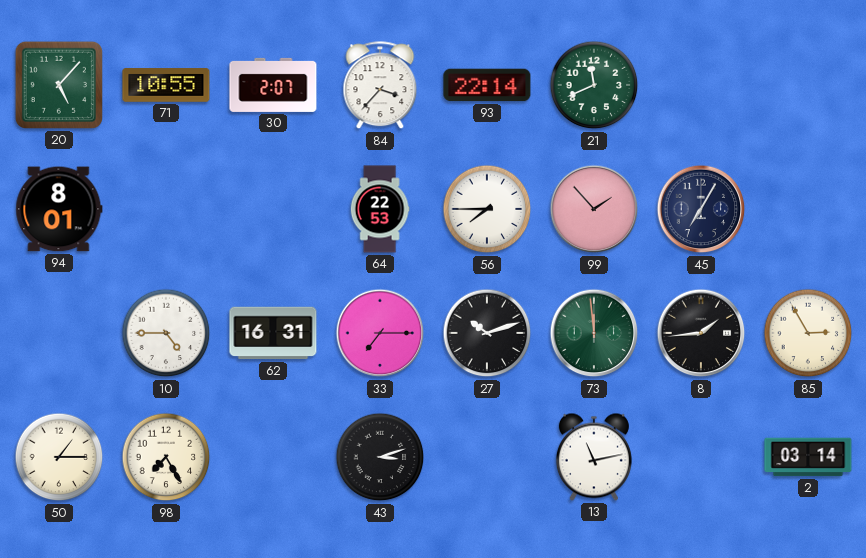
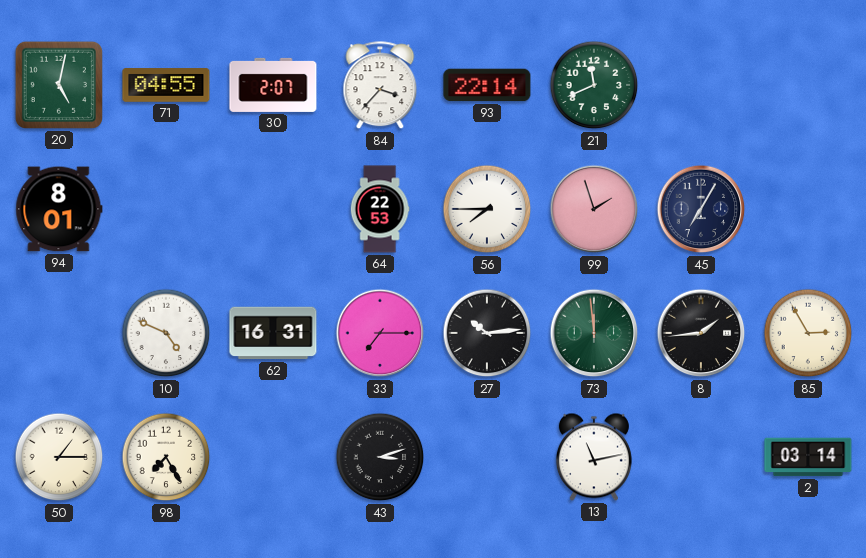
20: 5:07 -> 5:02 (59, 85)
71: 10:55 -> 04:55 (166, 85)
99: 1:53 -> 1:57 (594, 209)
10: 4:45 -> 4:49 (166, 333)
27: 10:12 -> 10:14 (487, 333)
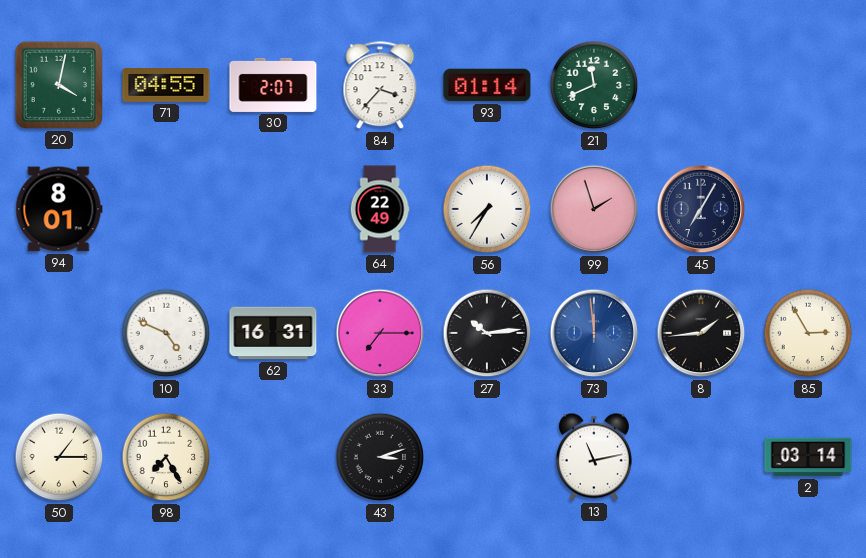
20: 5:02 -> 4:02 (59, 85)
93: 22:14 -> 01:14 (487, 85)
64: 22:53 -> 22:49 (380, 209)
56: 7:45 -> 7:35 (487, 209)
73 dial: green -> blue (594, 333)
